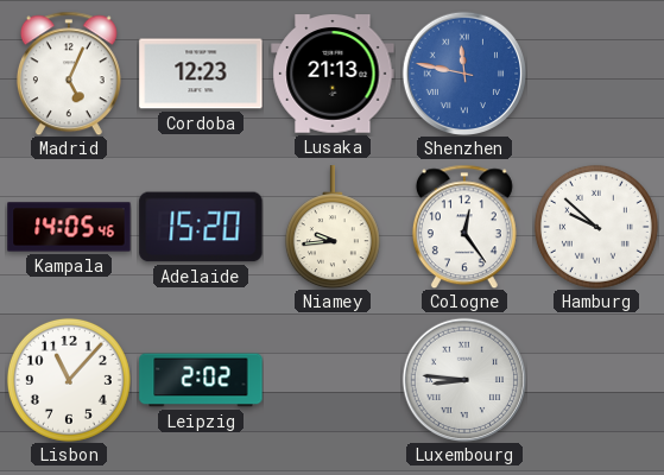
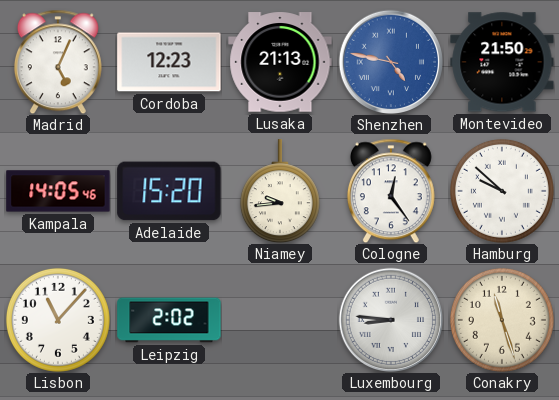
Shenzhen: 11:47 -> 4:47 (390, 61)
Montevideo: none -> 21:50 (502, 62)
Conakry: none -> 11:27 (502, 320)
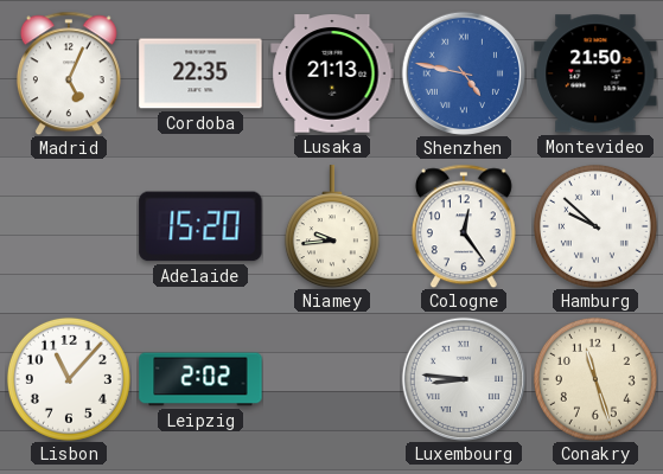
Cordoba: 12:23 -> 22:35 (200, 73)
Kampala: 14:05 -> none (58, 191)
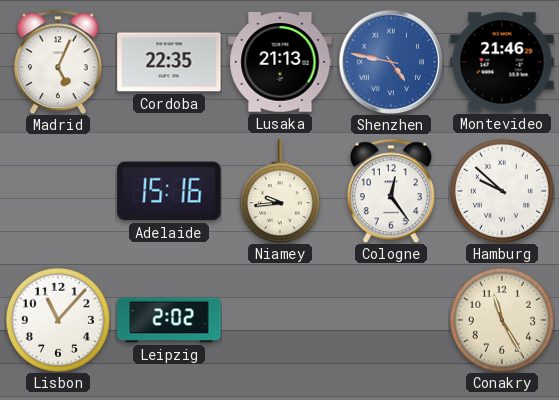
Montevideo: 21:50 -> 21:46 (502, 62)
Adelaide: 15:20 -> 15:16 (169, 191)
Luxembourg: 8:46 -> none (463, 378)
Conakry: 11:27 -> 11:25 (502, 320)
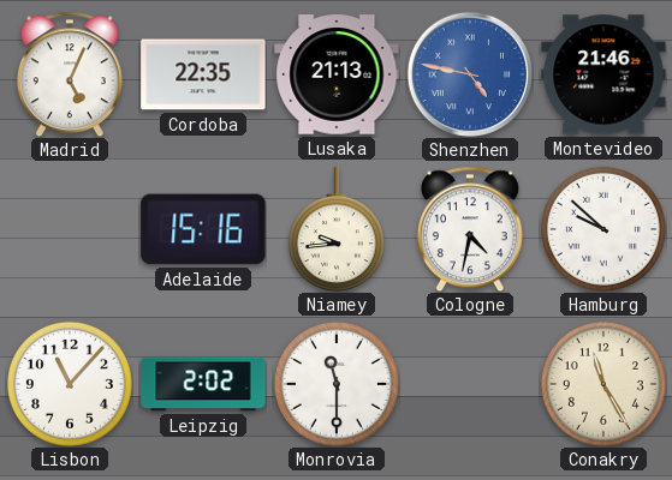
Cologne: 12:24 -> 4:32 (470, 229)
Monrovia: none -> 11:30 (337, 384)
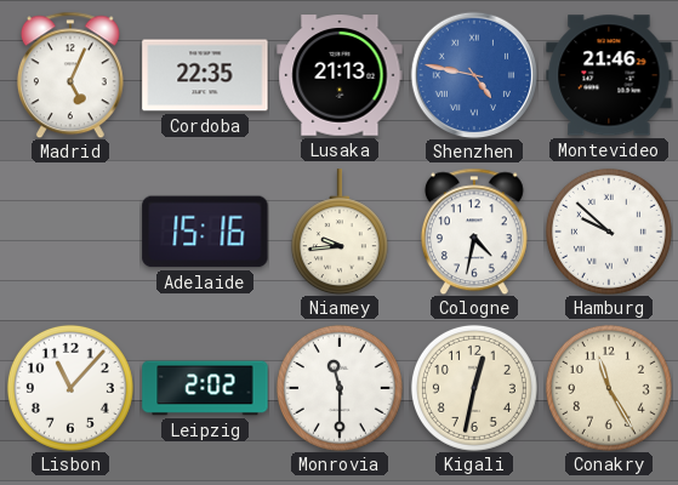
Kigali: none -> 12:32 (474, 388)
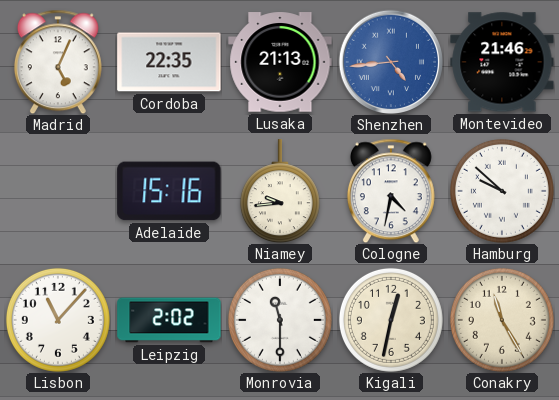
Shenzhen: 4:47 -> 4:44 (390, 61)
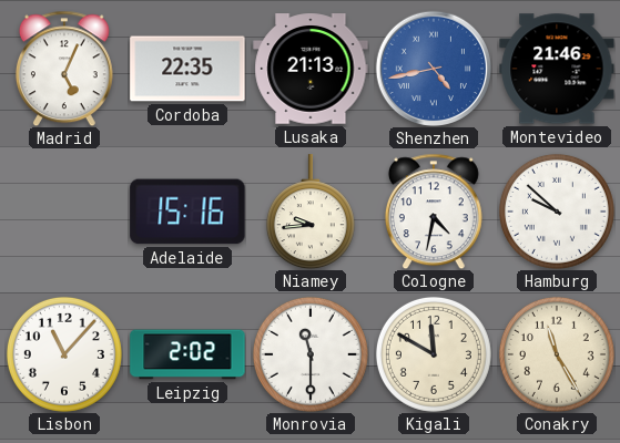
Shenzhen: 4:44 -> 4:43 (433, 68)
Kigali: 12:32 -> 11:50 (434, 354)
